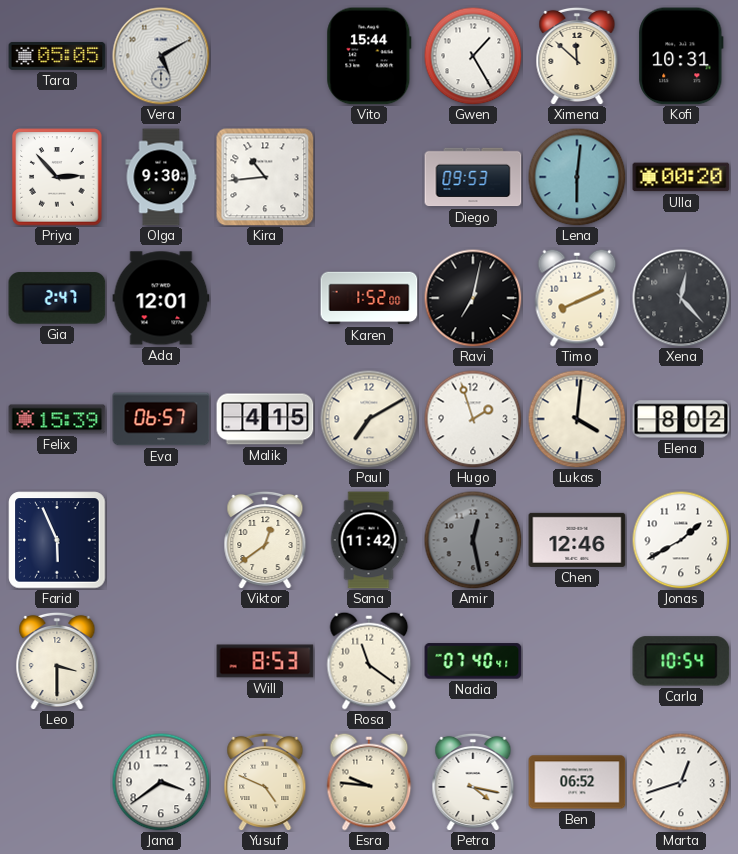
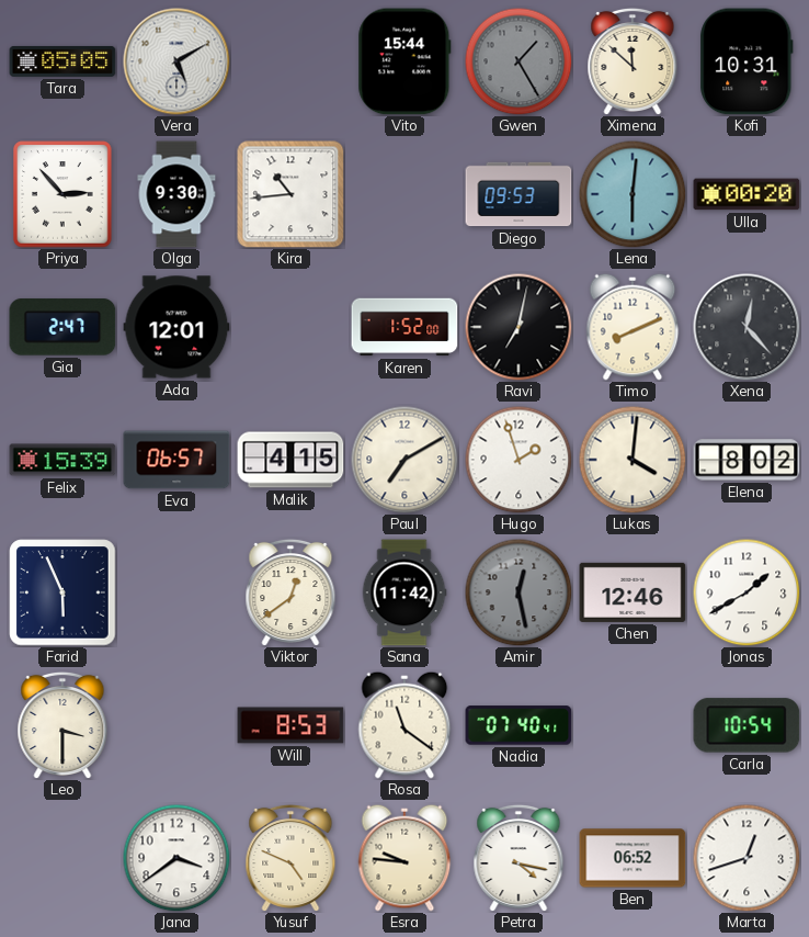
Gwen dial: white -> grey (519, 61)
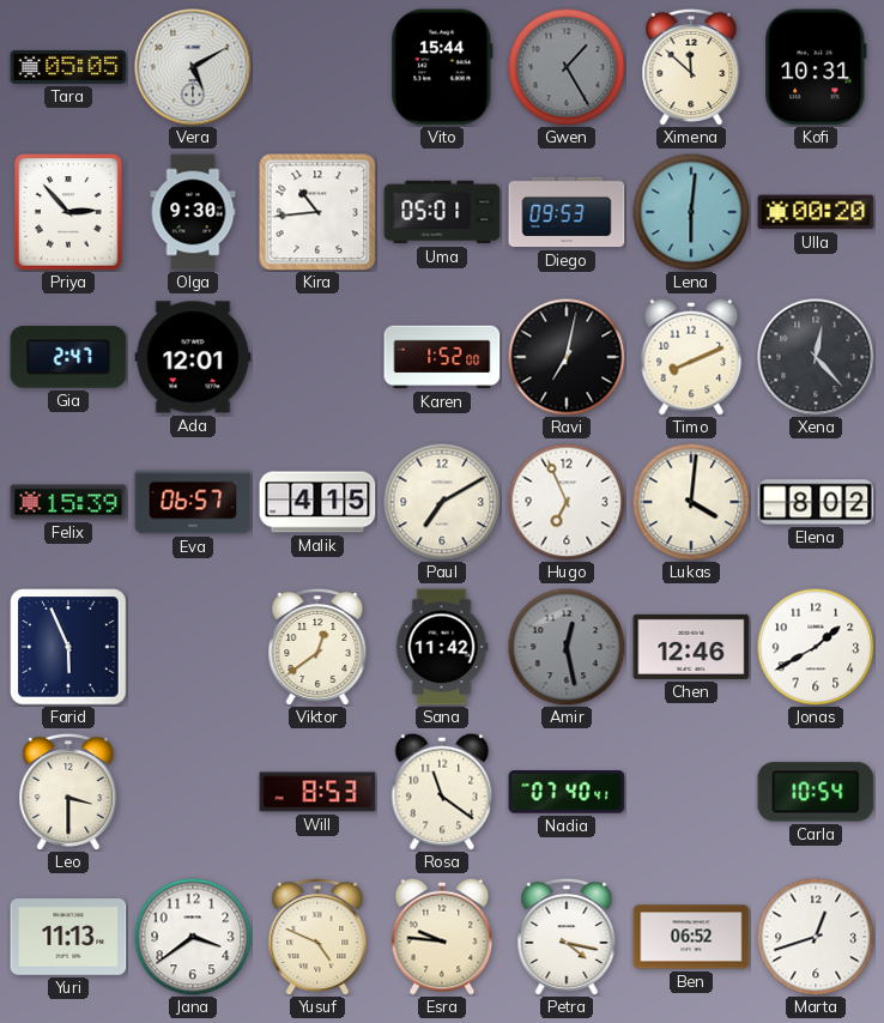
Uma: none -> 05:01 (442, 212)
Hugo: 1:57 -> 6:56 (567, 502)
Yuri: none -> 11:13 (68, 938)
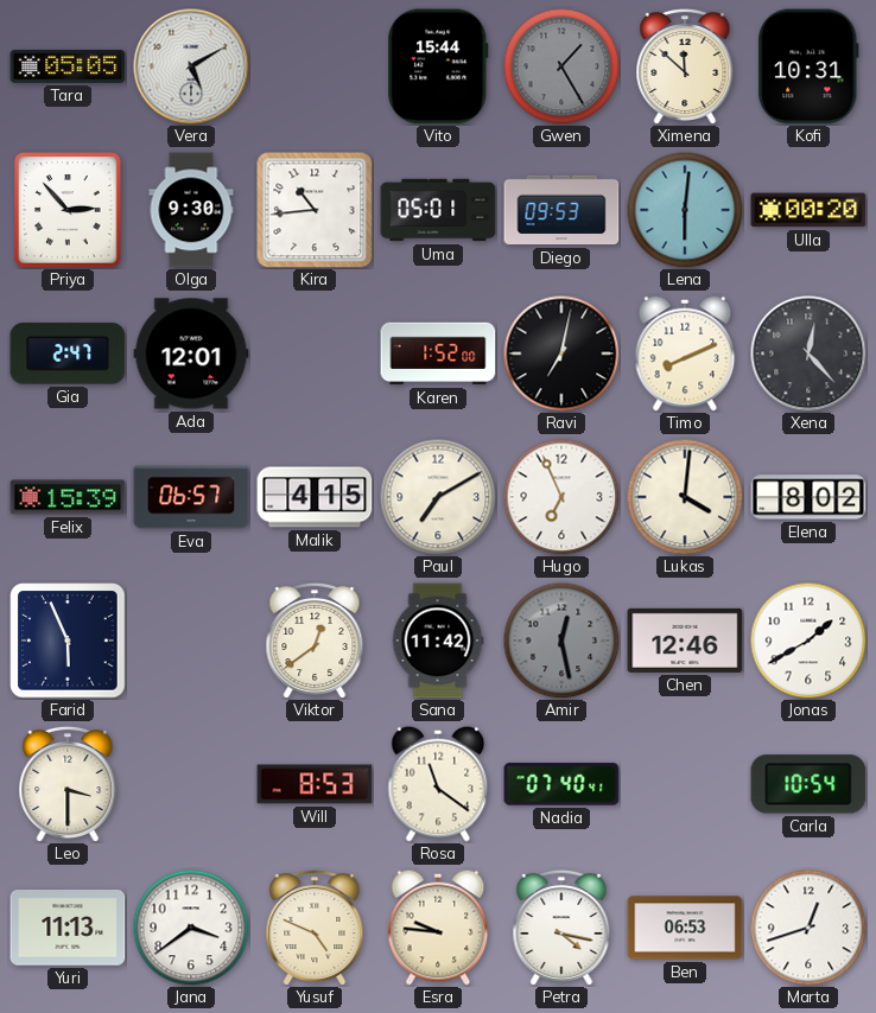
Ben: 06:52 -> 06:53 (685, 928)
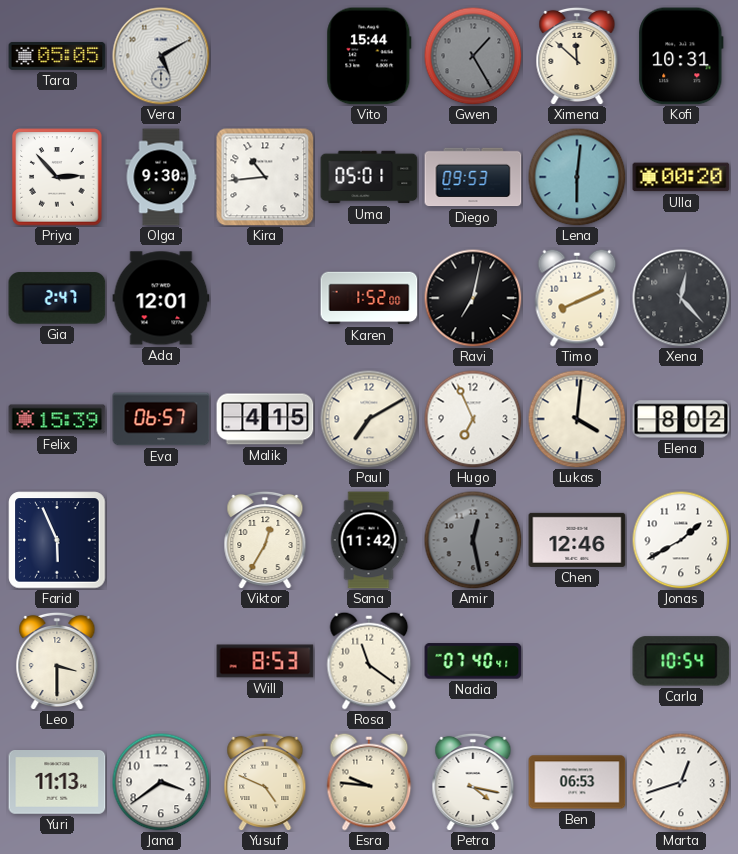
Viktor: 12:39 -> 12:35 (265, 539)
